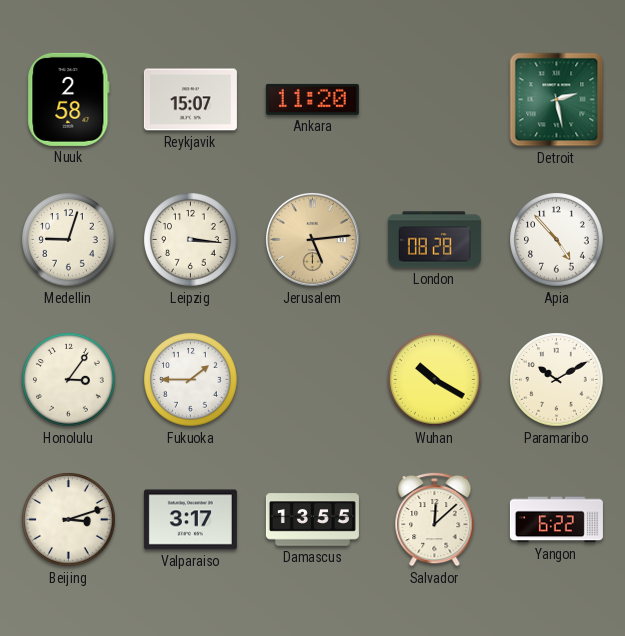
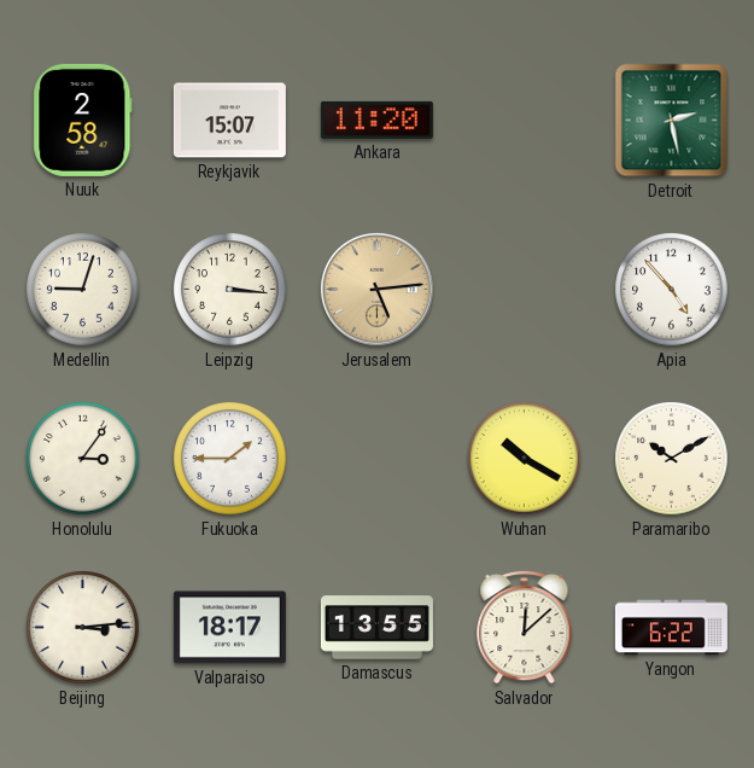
London: 08:28 -> none (434, 240)
Beijing: 3:12 -> 3:14 (83, 628)
Valparaiso: 3:17 -> 18:17 (229, 628)
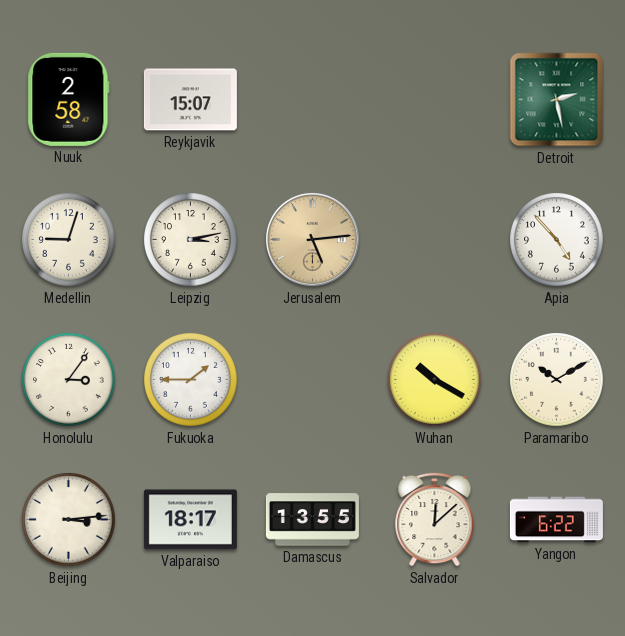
Ankara: 11:20 -> none (376, 120)
Leipzig: 3:16 -> 3:13 (191, 240)
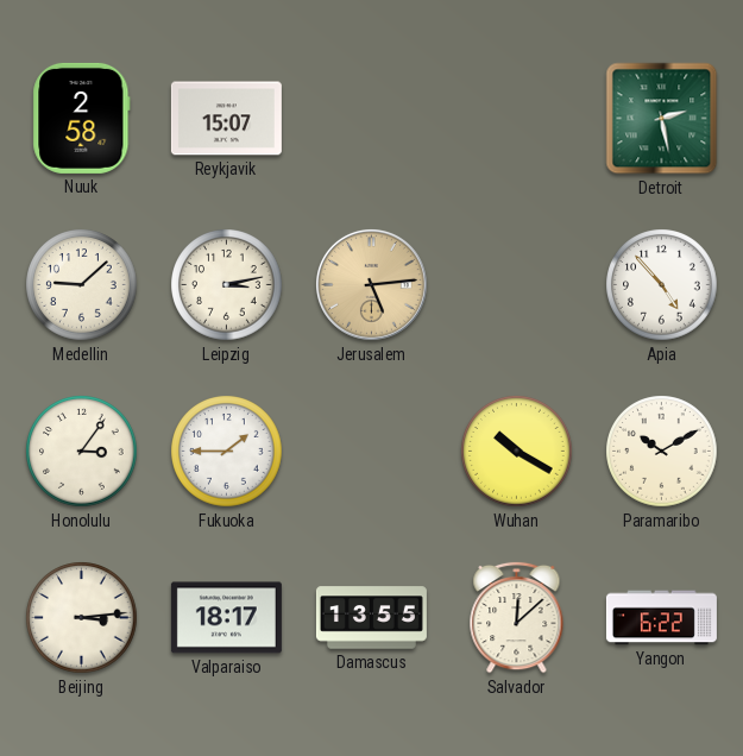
Medellin: 9:03 -> 9:08 (82, 285)
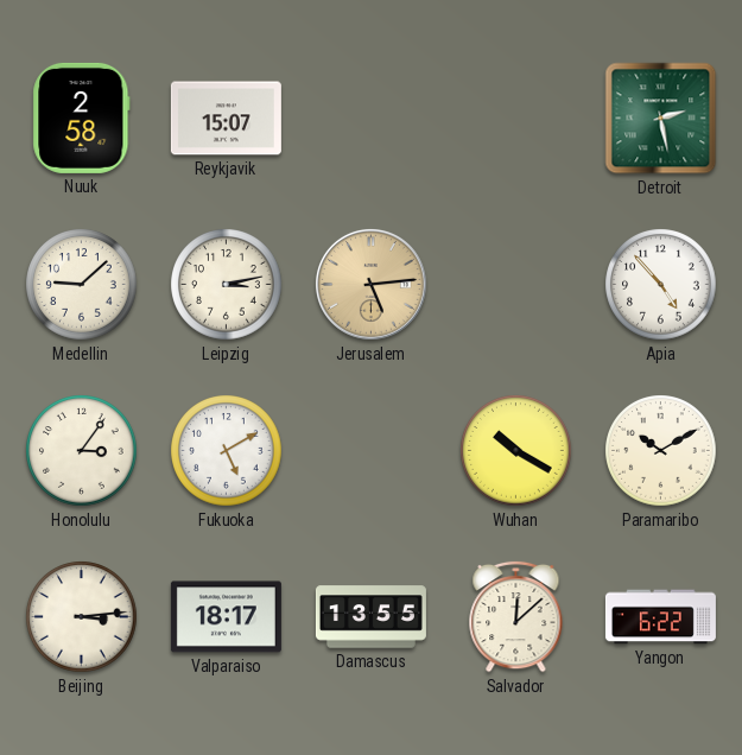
Fukuoka: 1:45 -> 5:10 (227, 451)
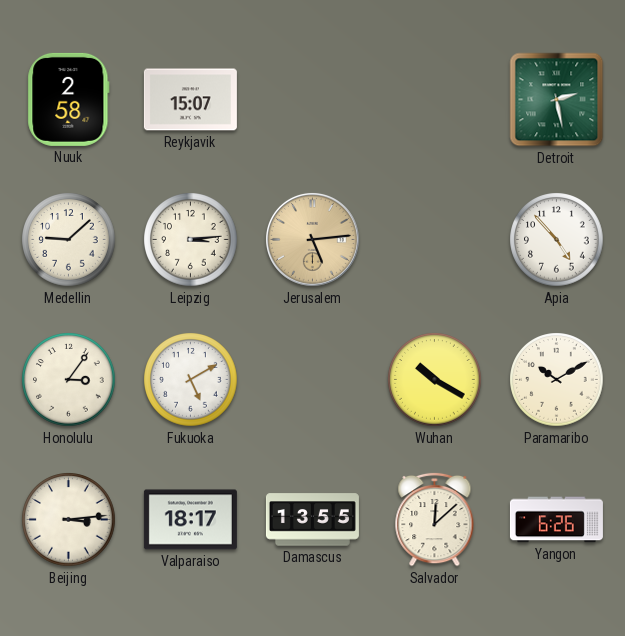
Leipzig: 3:13 -> 3:14 (191, 240)
Yangon: 6:22 -> 6:26 (556, 520)
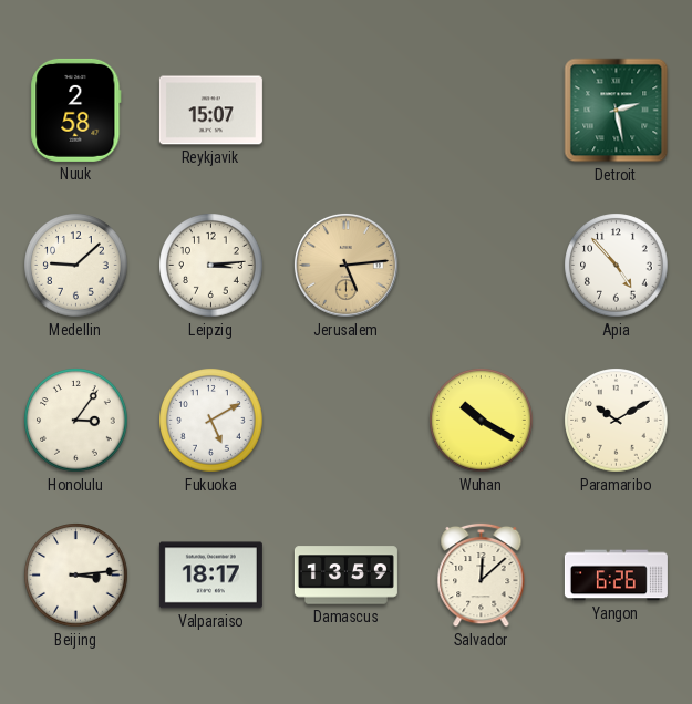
Damascus: 13:55 -> 13:59 (345, 576)
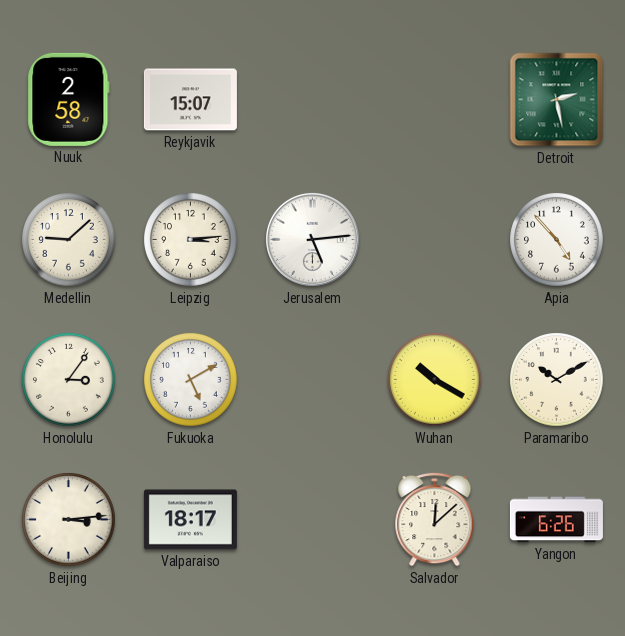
Jerusalem dial: champagne -> white (312, 239)
Damascus: 13:59 -> none (345, 576)
